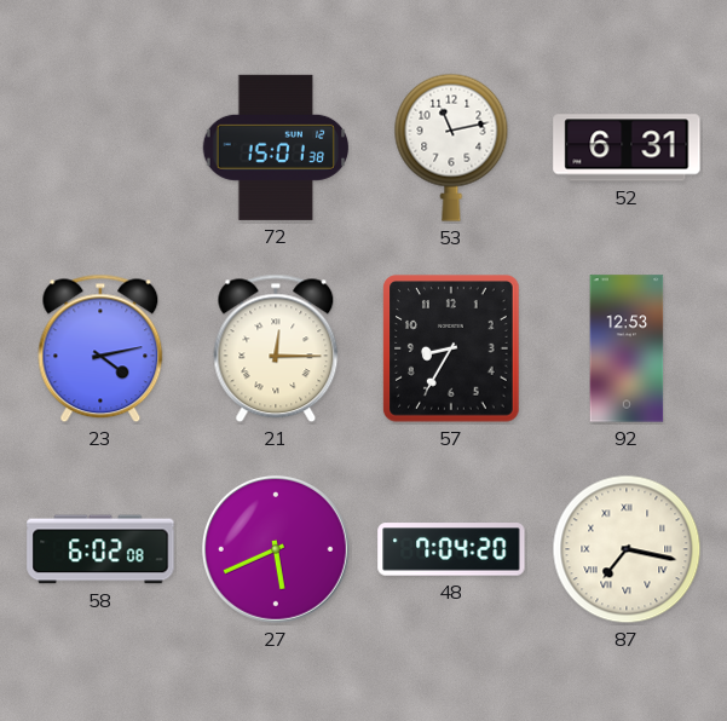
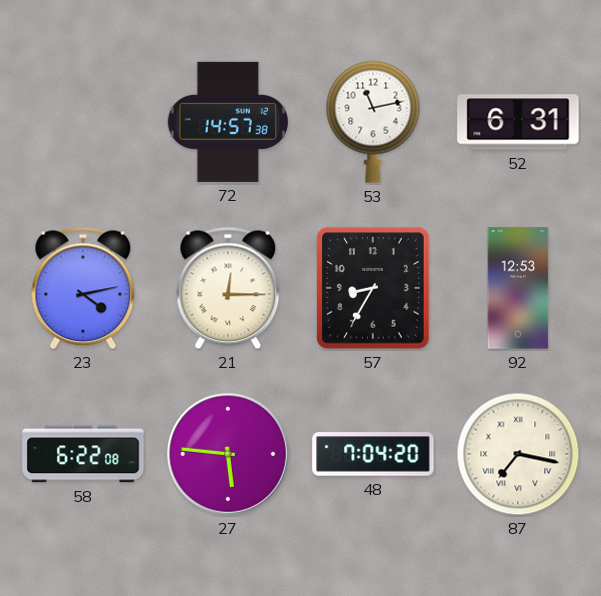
72: 15:01 -> 14:57 (227, 122)
58: 6:02 -> 6:22 (83, 454)
27: 5:41 -> 5:46 (228, 454)
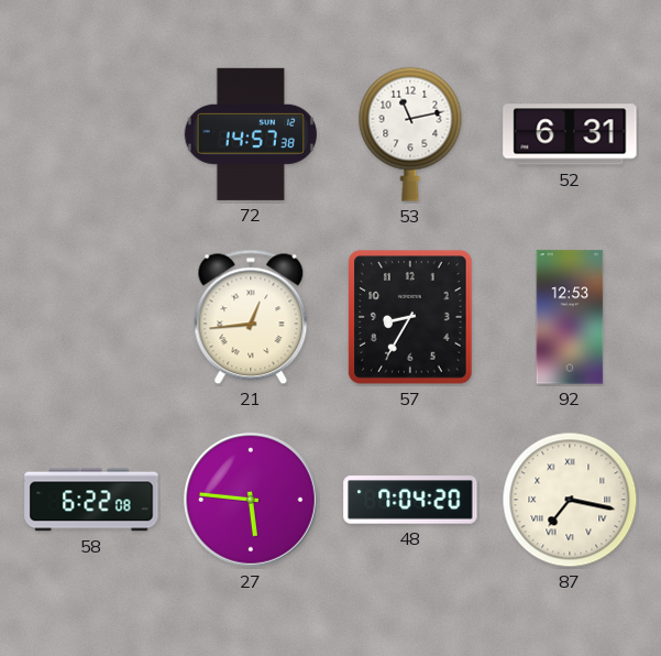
23: 4:13 -> none (83, 288)
21: 12:15 -> 12:44 (251, 317)
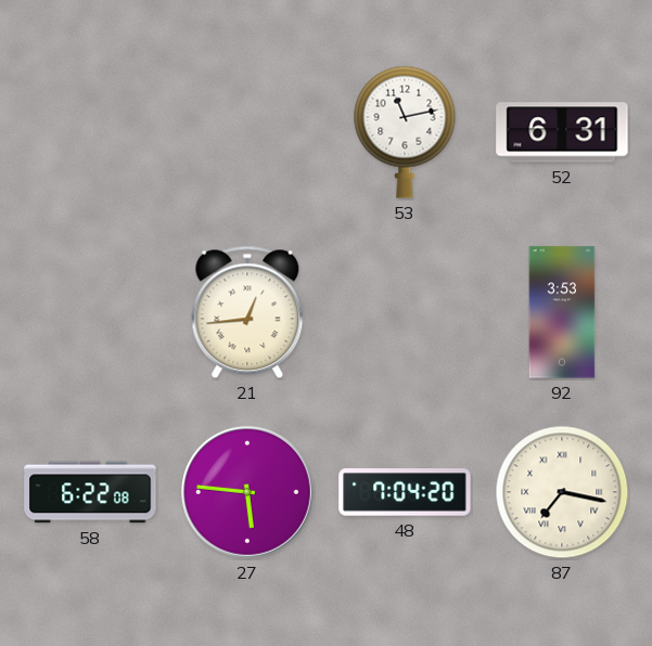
72: 14:57 -> none (250, 134)
57: 8:35 -> none (410, 317)
92: 12:53 -> 3:53 (562, 312)
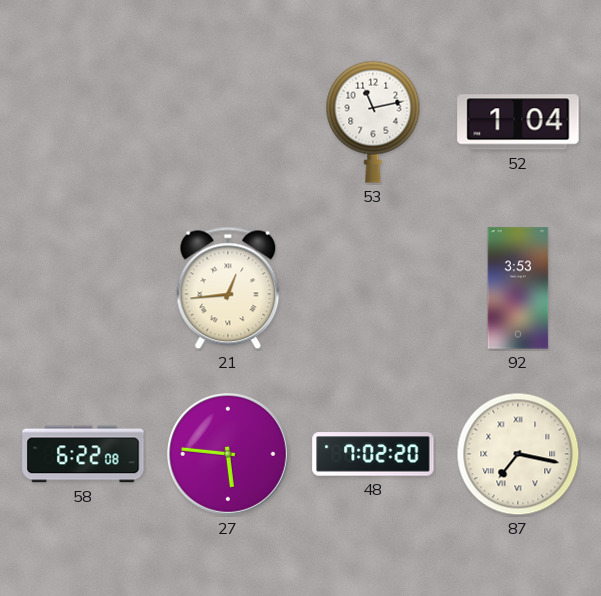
52: 6:31 -> 1:04 (518, 122)
48: 7:04 -> 7:02 (373, 454)
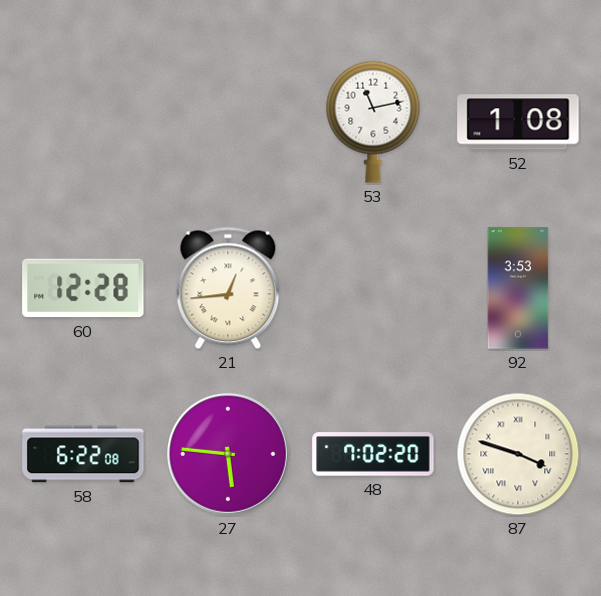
52: 1:04 -> 1:08 (518, 122)
60: none -> 12:28 (83, 288)
87: 7:17 -> 3:48 (518, 454)
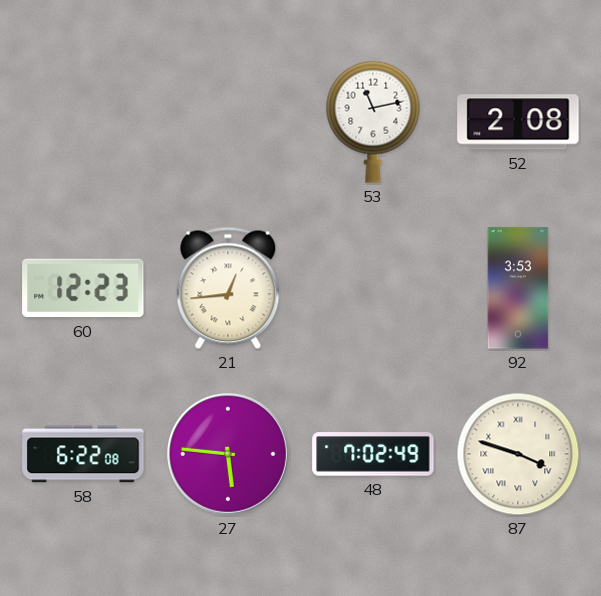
52: 1:08 -> 2:08 (518, 122)
60: 12:28 -> 12:23 (83, 288)
48: 7:02:20 -> 7:02:49 (373, 454)
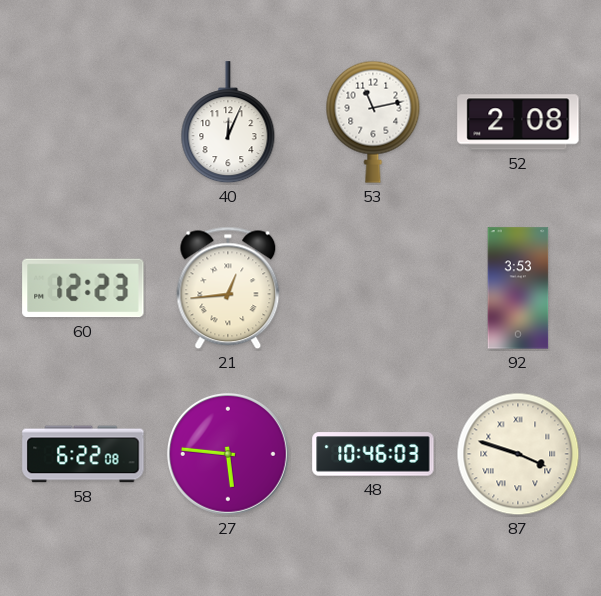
40: none -> 12:04 (228, 123)
48: 7:02 -> 10:46 (373, 454)
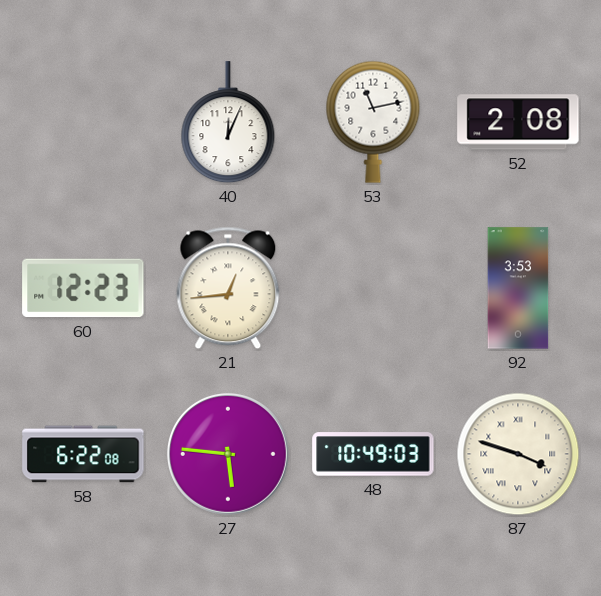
48: 10:46 -> 10:49 (373, 454)
